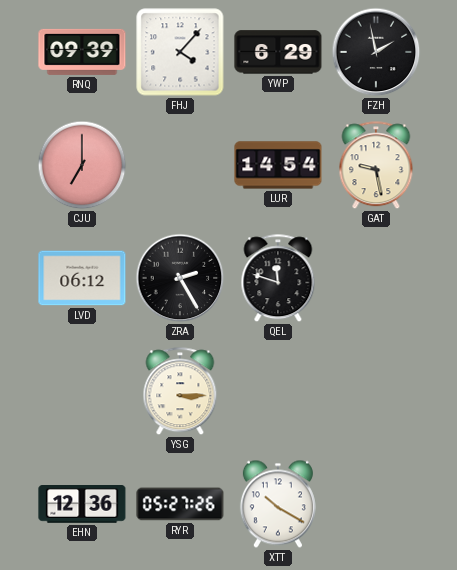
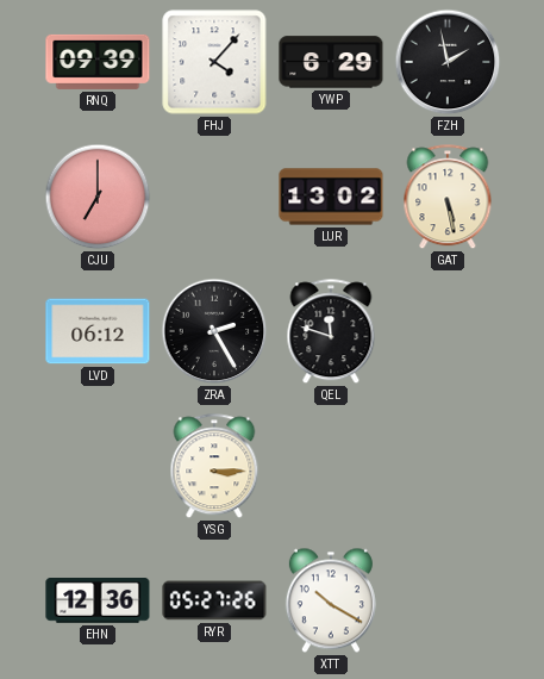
LUR: 14:54 -> 13:02 (331, 197)
GAT: 9:28 -> 5:28 (448, 198)
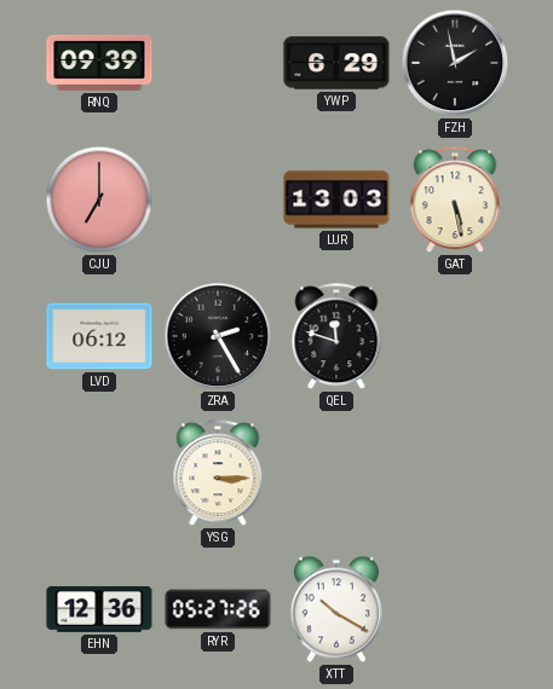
FHJ: 4:07 -> none (214, 62)
LUR: 13:02 -> 13:03 (336, 199)
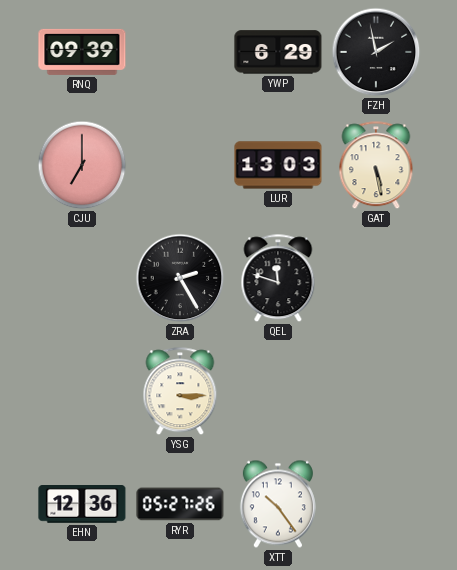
LVD: 06:12 -> none (99, 336)
XTT: 10:20 -> 10:24 (278, 504)
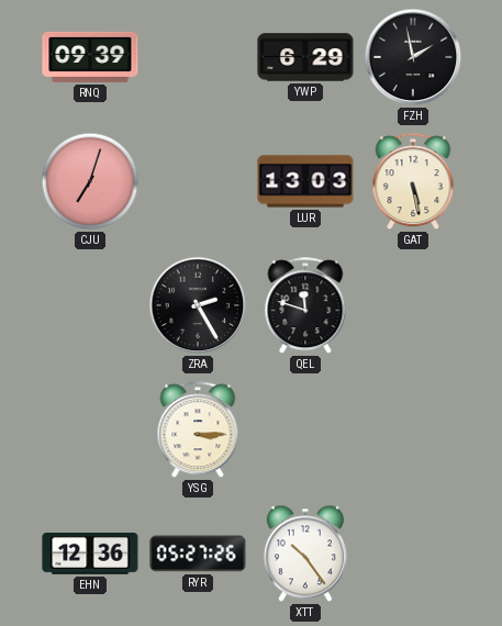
CJU: 7:00 -> 7:03 (90, 181)
